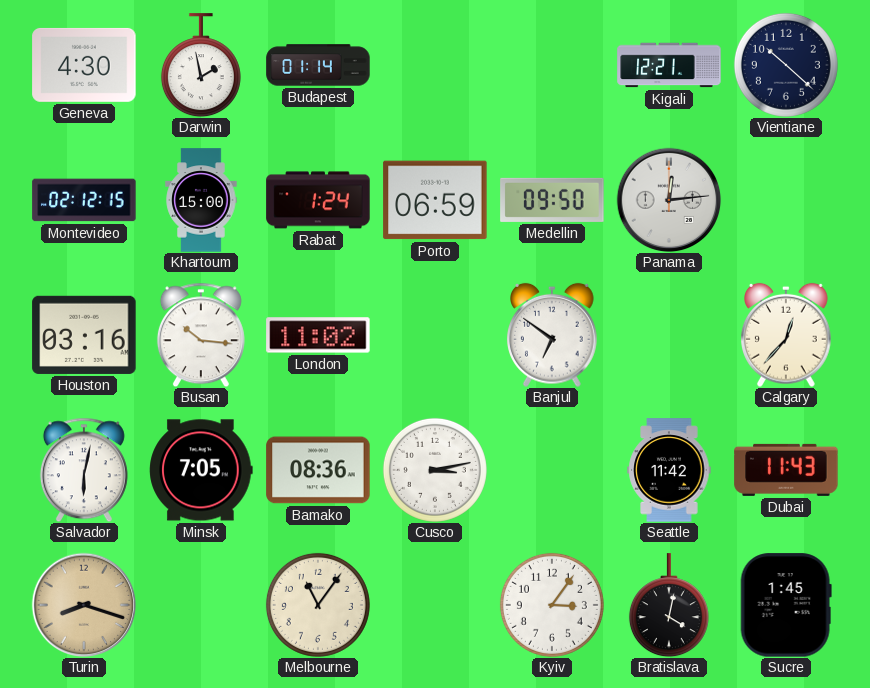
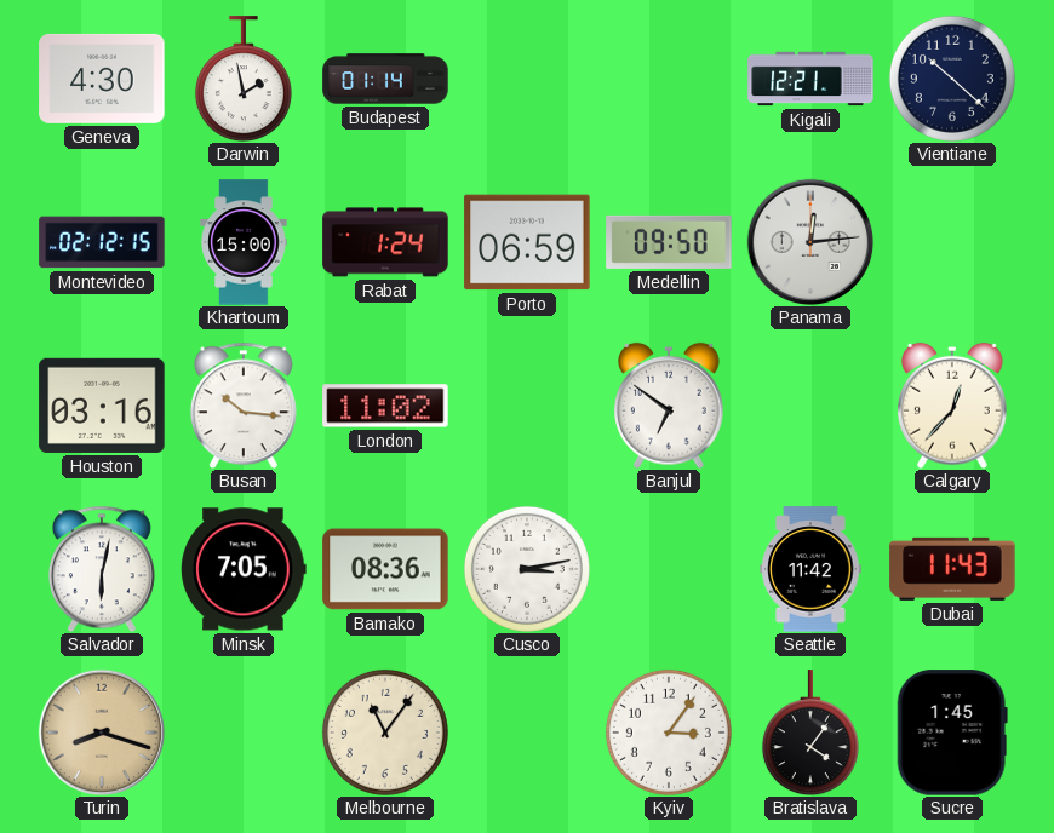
Bratislava: 4:02 -> 4:06 (810, 733)
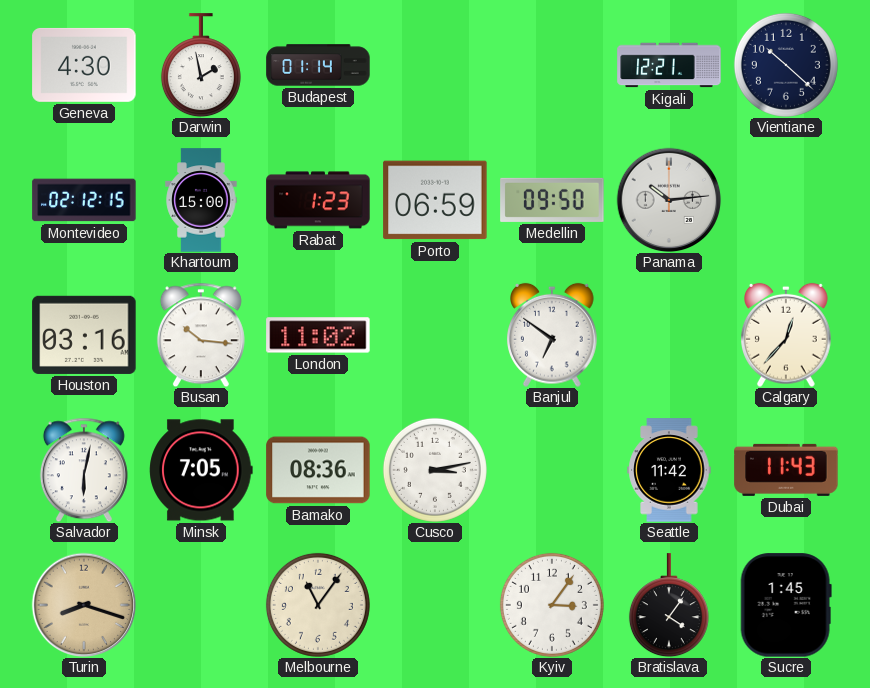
Rabat: 1:24 -> 1:23 (318, 200)
Panama: 12:14 -> 10:14 (669, 200)
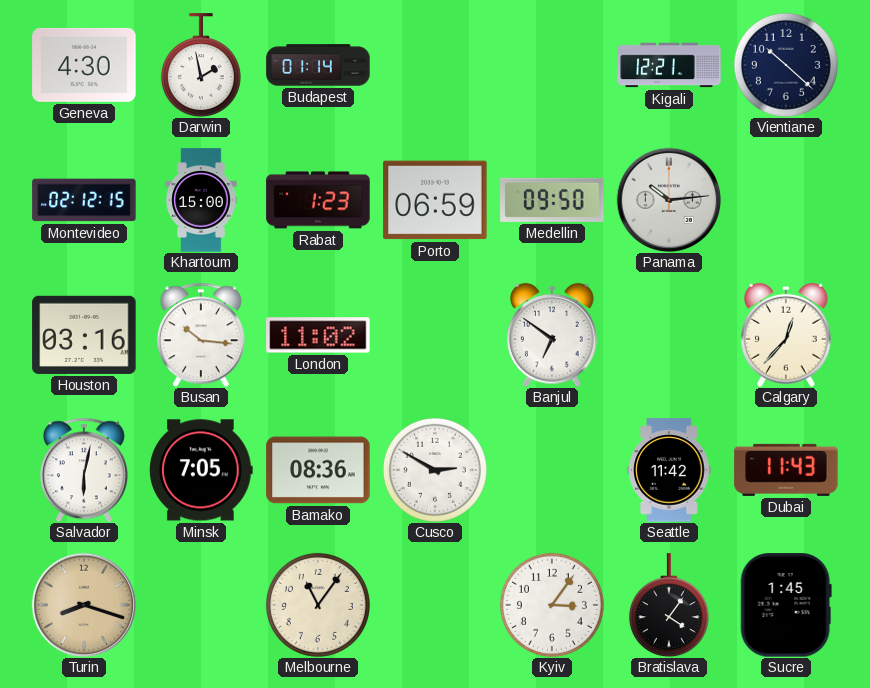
Cusco: 3:13 -> 2:50 (435, 470)
